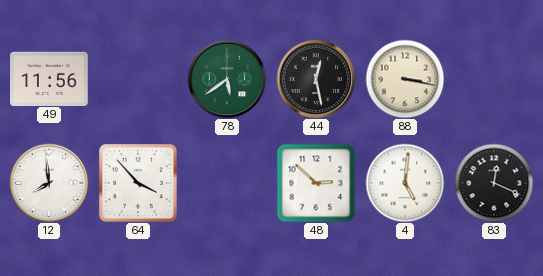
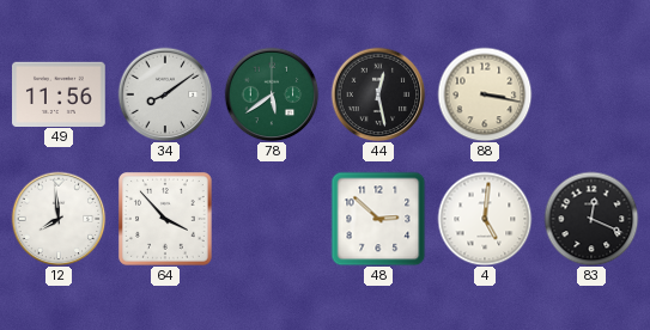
34: none -> 8:09 (165, 94)
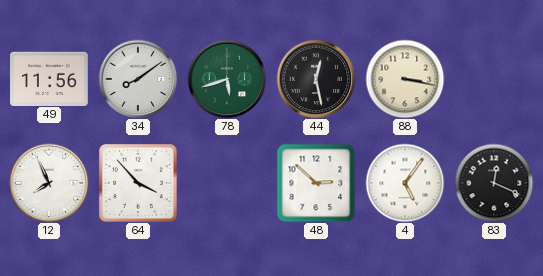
78: 5:39 -> 5:42 (227, 79)
12: 7:59 -> 7:56 (49, 183)
4: 5:01 -> 5:06 (405, 183)
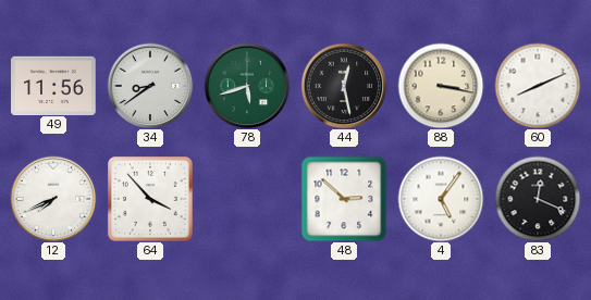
34: 8:09 -> 8:39 (150, 86)
60: none -> 8:11 (538, 86)
12: 7:56 -> 7:41 (53, 199)
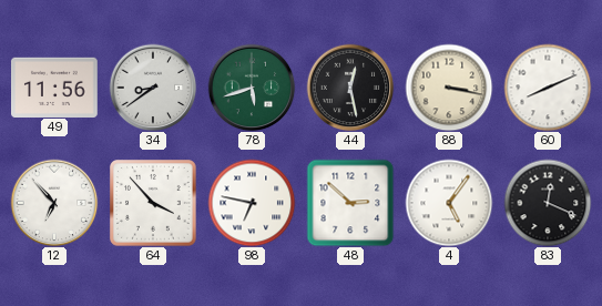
12: 7:41 -> 6:53 (54, 203)
98: none -> 6:47 (252, 203)
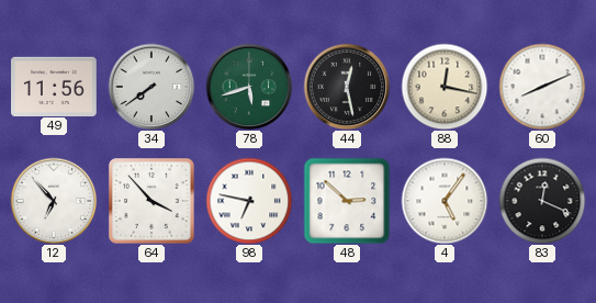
34: 8:39 -> 7:39 (151, 87)
88: 3:17 -> 12:17 (445, 87)
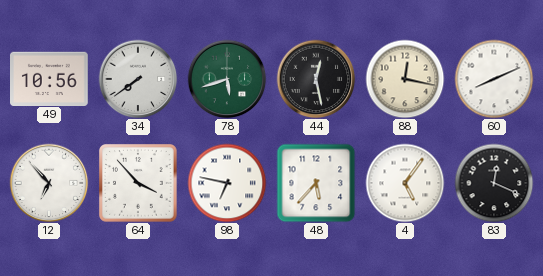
49: 11:56 -> 10:56 (50, 78)
48: 2:52 -> 5:37 (316, 183)
